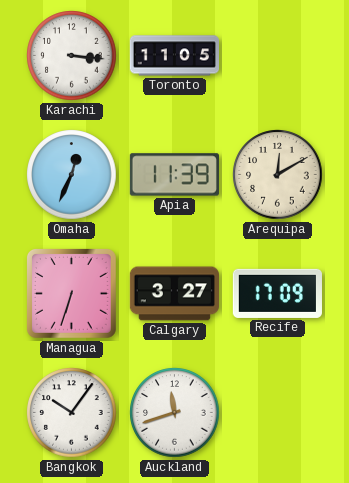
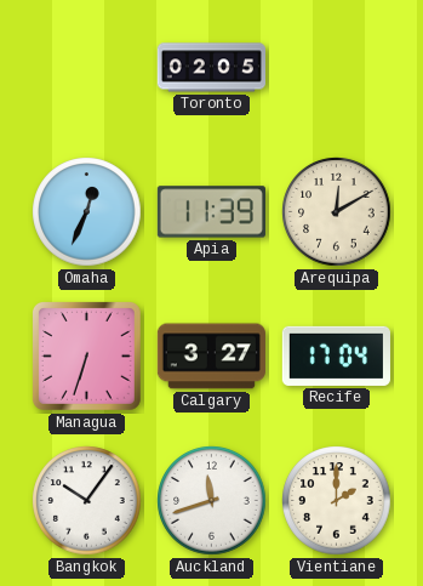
Karachi: 3:16 -> none (72, 56)
Toronto: 11:05 -> 02:05 (211, 68)
Recife: 17:09 -> 17:04 (336, 355)
Vientiane: none -> 2:00 (337, 501)
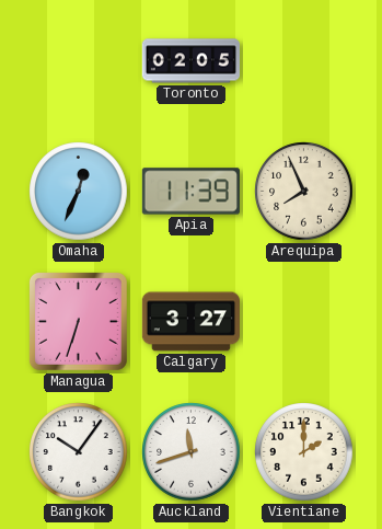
Arequipa: 12:10 -> 7:56 (304, 192)
Recife: 17:04 -> none (336, 355)
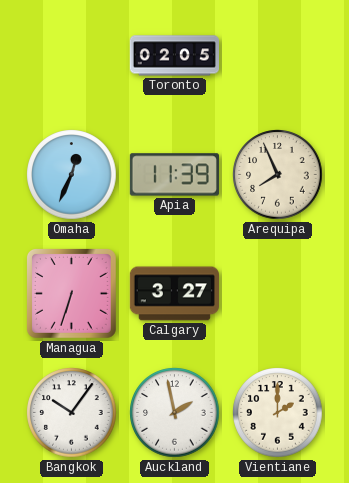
Auckland: 11:42 -> 1:58 (175, 413)
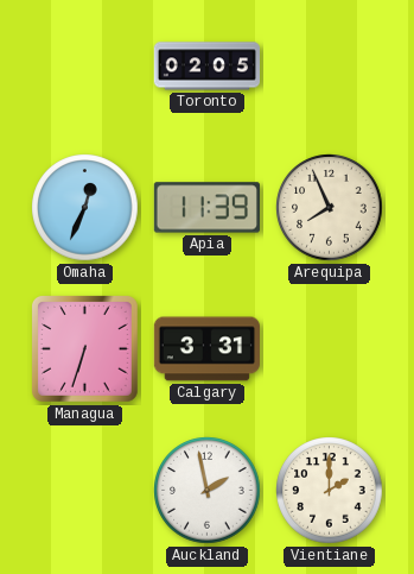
Calgary: 3:27 -> 3:31 (206, 349)
Bangkok: 10:06 -> none (72, 413)
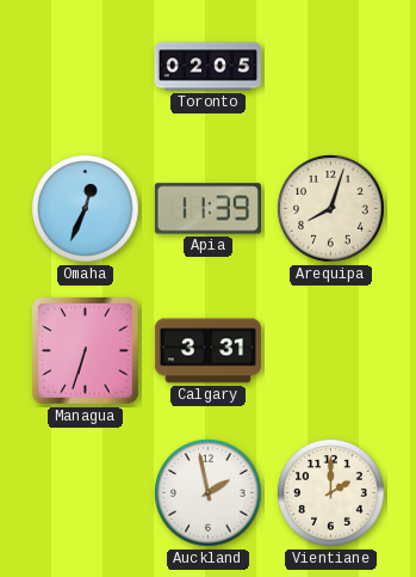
Arequipa: 7:56 -> 8:03 (331, 209)
